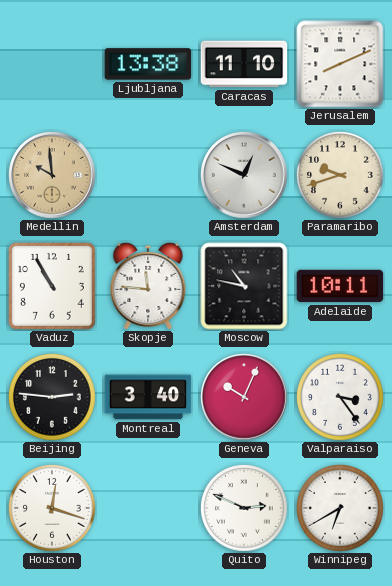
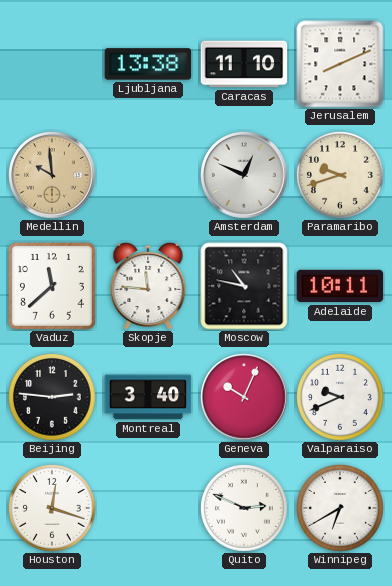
Vaduz: 10:55 -> 11:38 (52, 286)
Valparaiso: 3:24 -> 9:41 (340, 397)
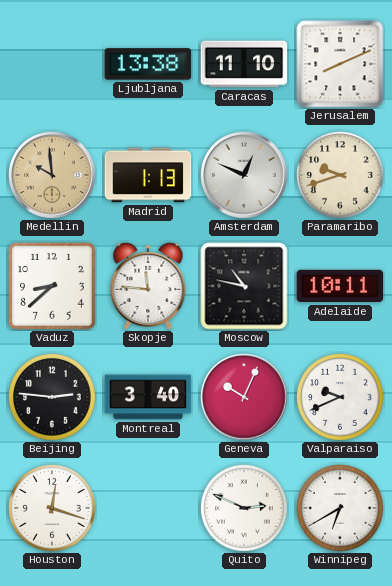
Madrid: none -> 1:13 (148, 175)
Vaduz: 11:38 -> 8:38 (52, 286)
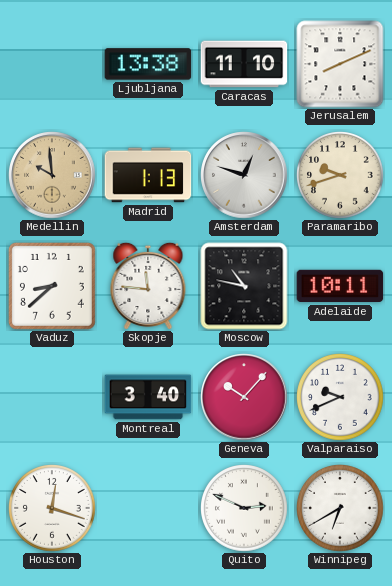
Amsterdam: 12:49 -> 12:48 (244, 175)
Beijing: 2:46 -> none (52, 397)
Geneva: 10:04 -> 10:07 (244, 397)
